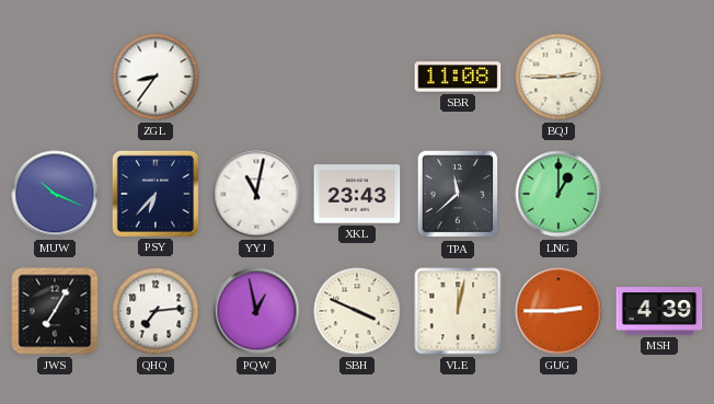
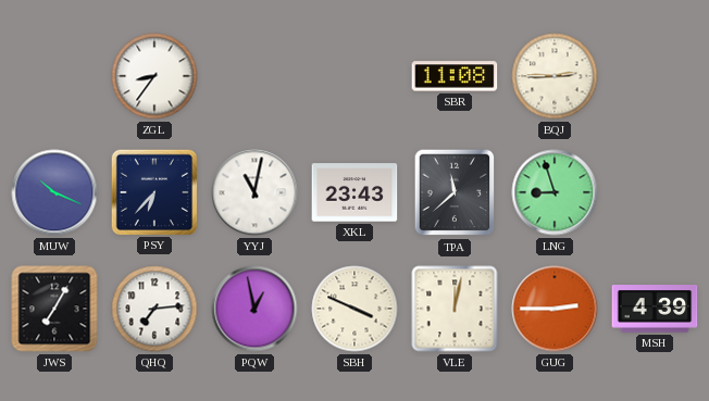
LNG: 1:00 -> 8:57 (555, 192)
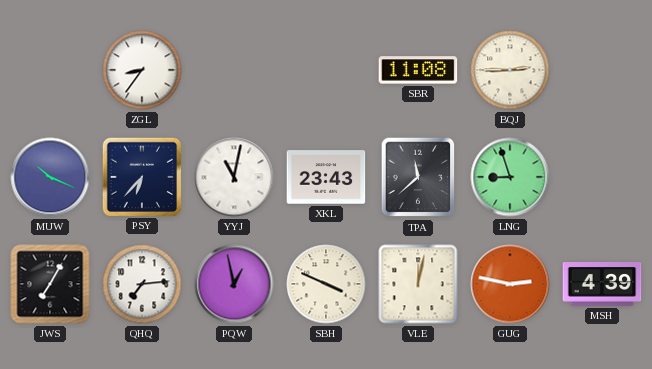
GUG: 2:45 -> 2:47 (510, 284)
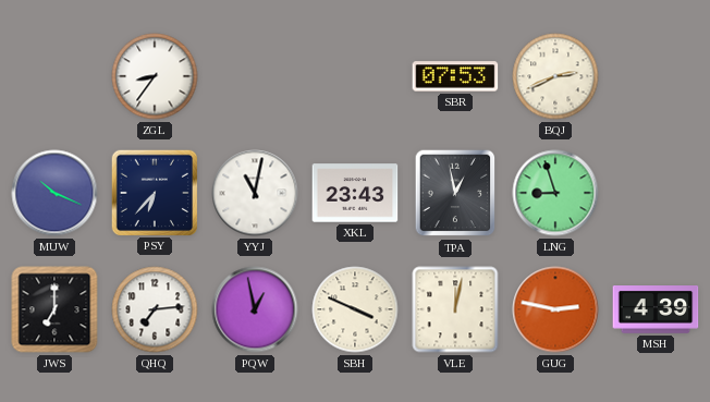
SBR: 11:08 -> 07:53 (455, 76)
BQJ: 2:45 -> 2:41 (555, 76)
TPA: 11:38 -> 12:58 (455, 193)
JWS: 7:05 -> 7:00 (54, 309)
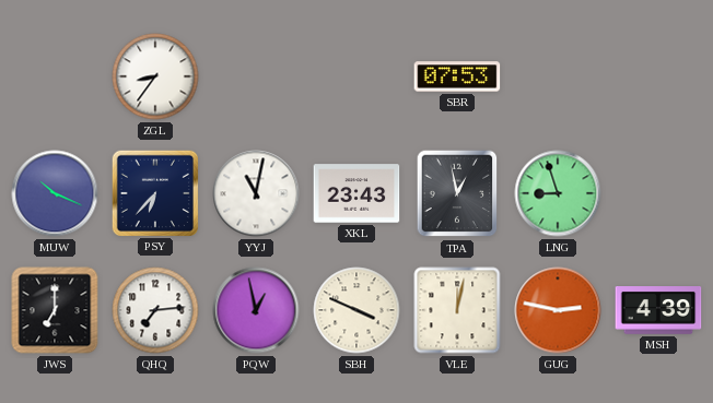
BQJ: 2:41 -> none (555, 76)
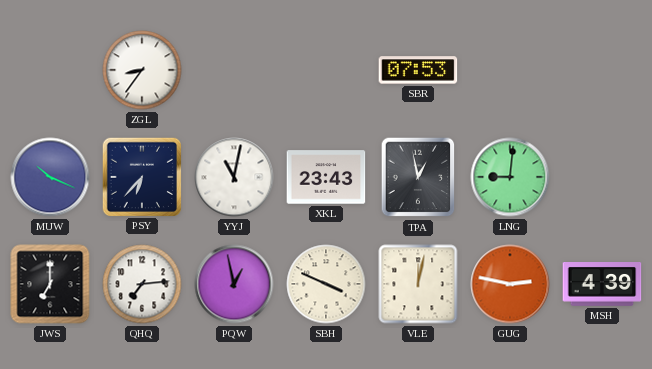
LNG: 8:57 -> 9:01 (510, 177)
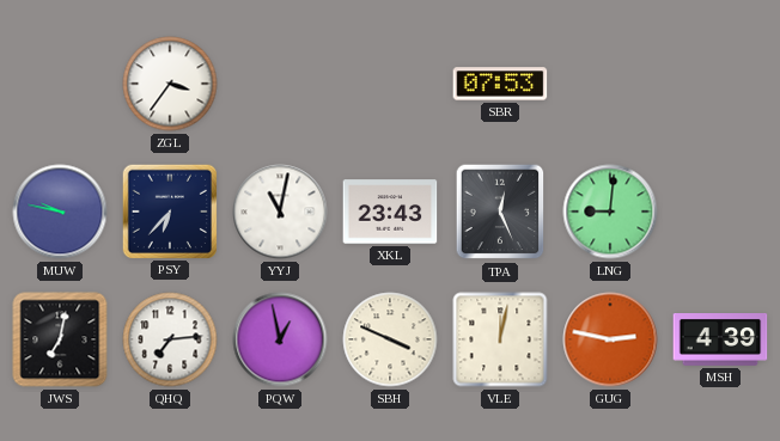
ZGL: 8:36 -> 3:36 (170, 84)
MUW: 10:19 -> 9:47 (60, 212)
TPA: 12:58 -> 12:26 (500, 212)
JWS: 7:00 -> 7:02 (60, 339)
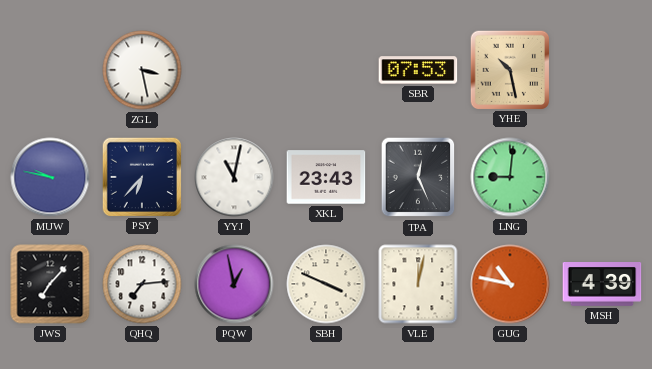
ZGL: 3:36 -> 3:28 (142, 70)
YHE: none -> 10:28 (509, 69)
JWS: 7:02 -> 7:07 (50, 284)
GUG: 2:47 -> 10:47 (510, 284)
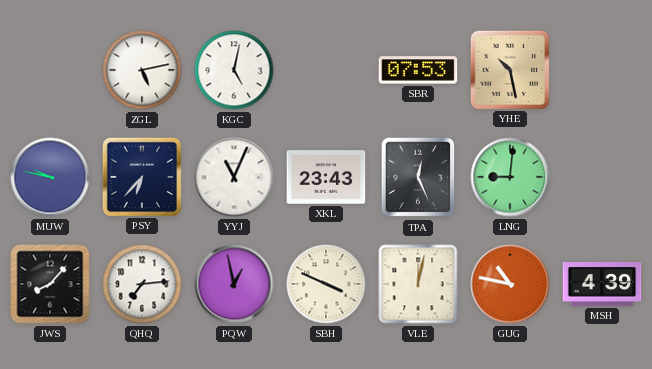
ZGL: 3:28 -> 5:13 (142, 70)
KGC: none -> 5:02 (234, 70)
YYJ: 11:02 -> 11:04 (234, 177)
JWS: 7:07 -> 8:07 (50, 284)
